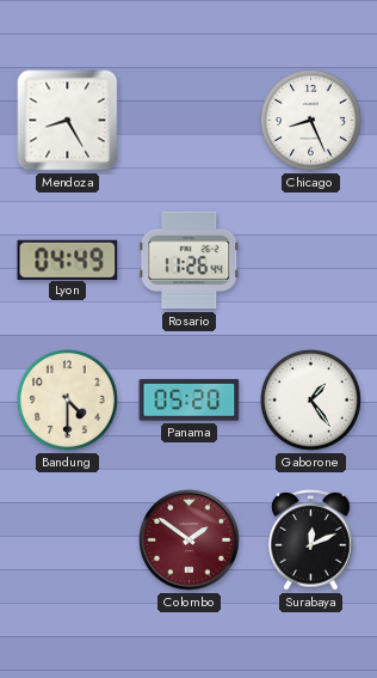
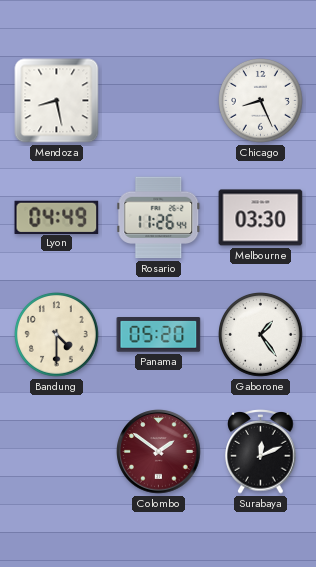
Mendoza: 8:25 -> 8:28 (57, 101)
Melbourne: none -> 03:30 (261, 218)
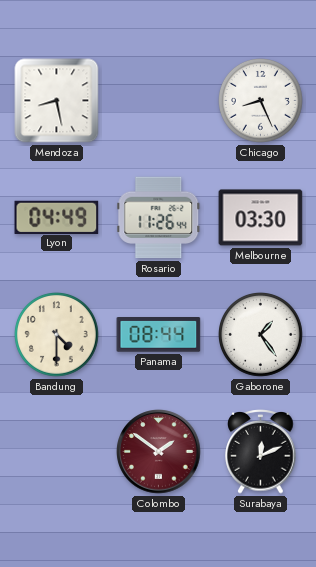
Panama: 05:20 -> 08:44 (159, 335)
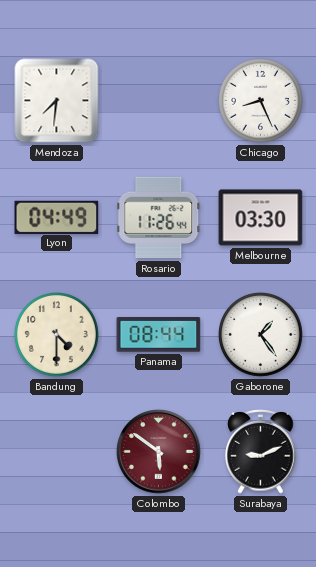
Mendoza: 8:28 -> 7:31 (57, 101)
Colombo: 1:51 -> 5:51 (159, 452)
Surabaya: 12:11 -> 9:11 (261, 452)
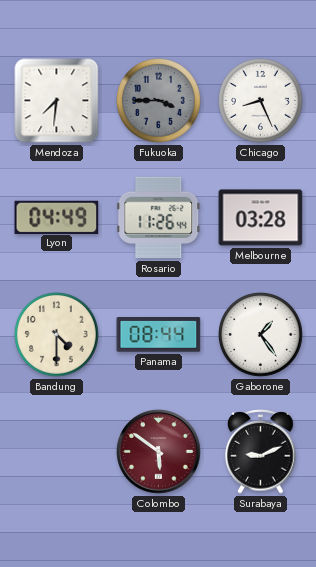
Fukuoka: none -> 3:45 (159, 101)
Melbourne: 03:30 -> 03:28 (261, 218)
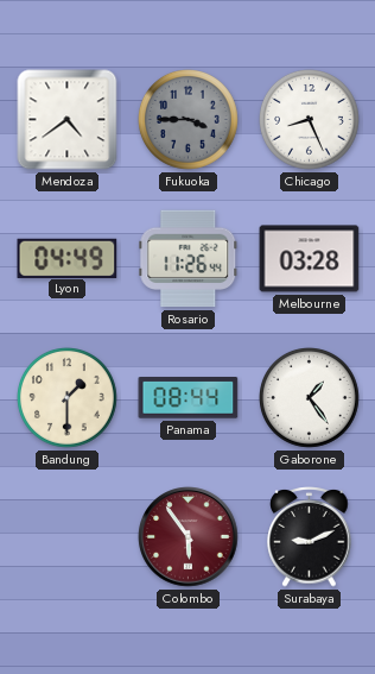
Mendoza: 7:31 -> 4:39 (68, 120)
Bandung: 4:30 -> 1:30 (68, 398)
Colombo: 5:51 -> 5:54 (189, 537)
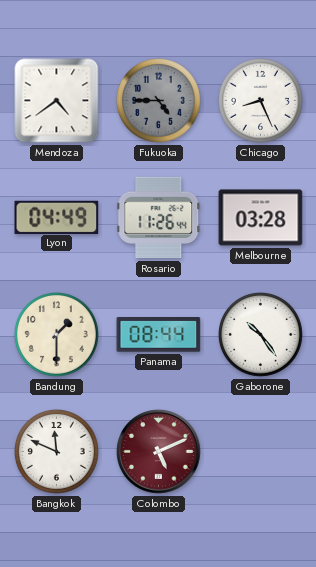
Fukuoka: 3:45 -> 4:45 (159, 101)
Gaborone: 1:24 -> 10:24 (261, 335)
Bangkok: none -> 11:49 (57, 452)
Colombo: 5:54 -> 5:11 (159, 452)
Surabaya: 9:11 -> none (310, 537)
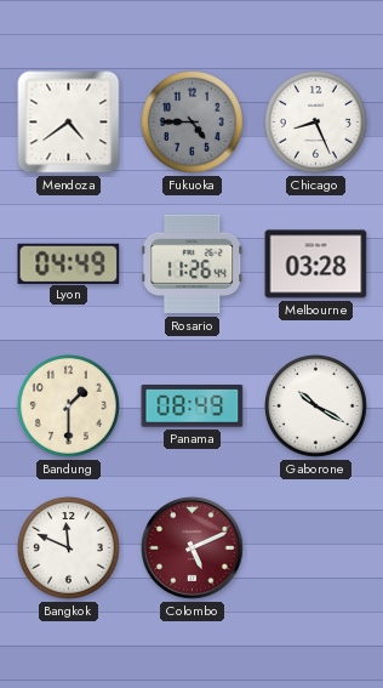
Panama: 08:44 -> 08:49 (193, 406)
Gaborone: 10:24 -> 10:20 (316, 406)
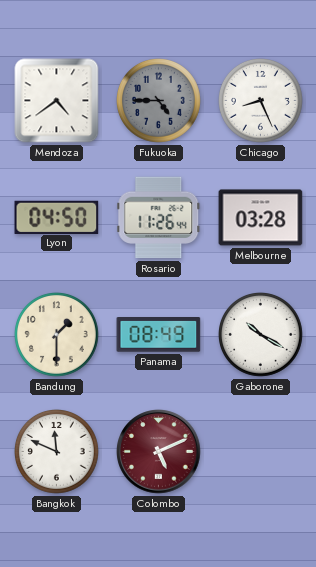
Lyon: 04:49 -> 04:50 (57, 217)
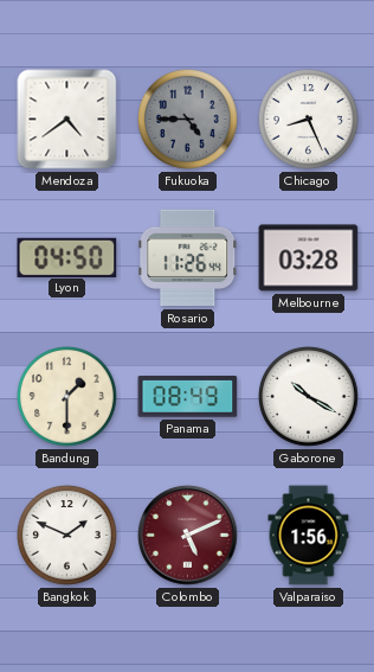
Bangkok: 11:49 -> 1:49 (67, 536)
Valparaiso: none -> 1:56 (309, 536)
